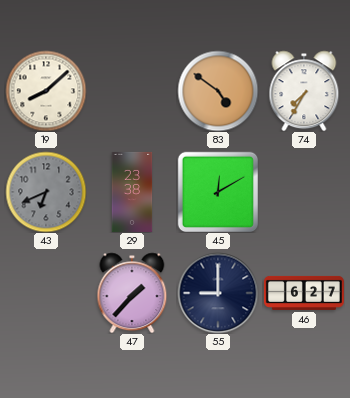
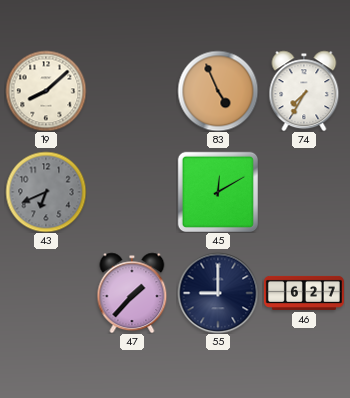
83: 4:51 -> 4:56 (218, 91)
29: 23:38 -> none (132, 192)
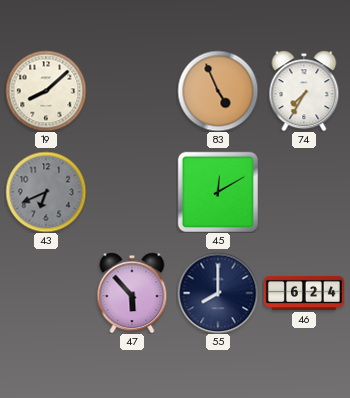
47: 1:37 -> 5:53 (132, 293)
55: 9:00 -> 8:00 (218, 293)
46: 6:27 -> 6:24 (304, 293)
